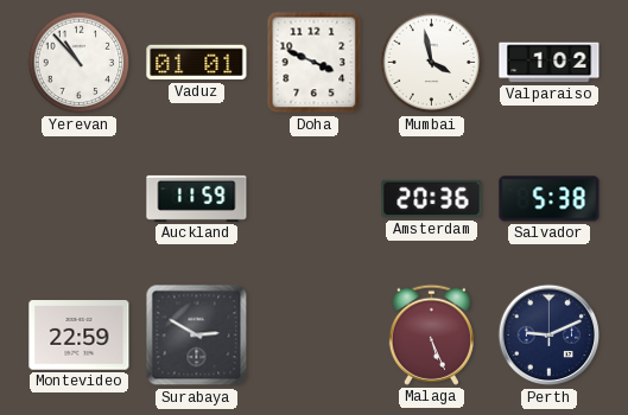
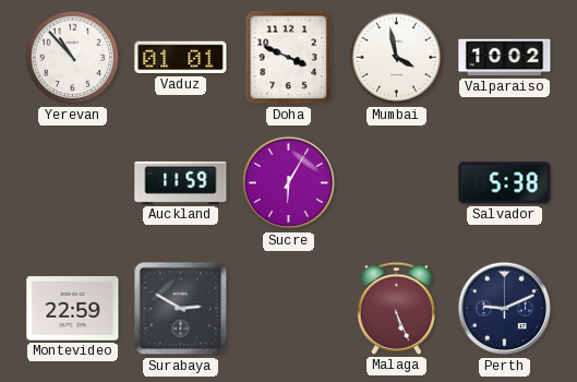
Valparaiso: 1:02 -> 10:02 (505, 58)
Sucre: none -> 6:05 (289, 183)
Amsterdam: 20:36 -> none (432, 199)
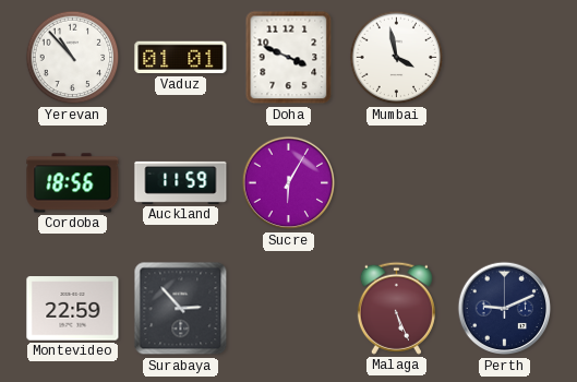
Valparaiso: 10:02 -> none (505, 58)
Cordoba: none -> 18:56 (73, 183)
Salvador: 5:38 -> none (505, 183)
Surabaya: 2:50 -> 2:53 (181, 309)
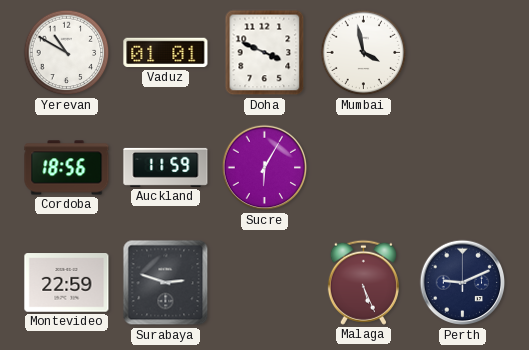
Yerevan: 10:53 -> 10:50 (67, 53)
Surabaya: 2:53 -> 2:48 (166, 283)
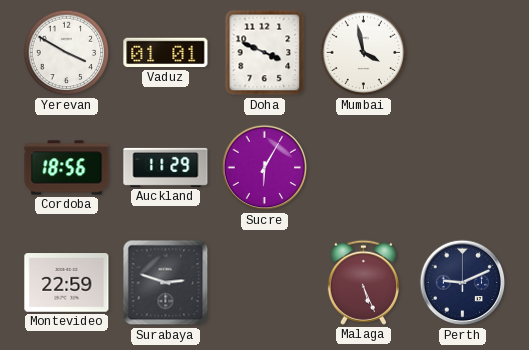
Yerevan: 10:50 -> 3:50 (67, 53)
Auckland: 11:59 -> 11:29 (166, 167)
